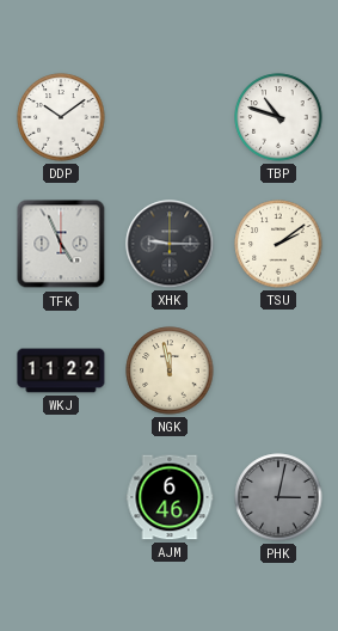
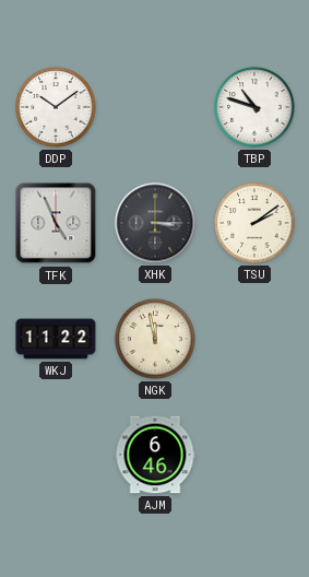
XHK: 9:15 -> 3:15 (155, 223)
PHK: 3:02 -> none (278, 497)
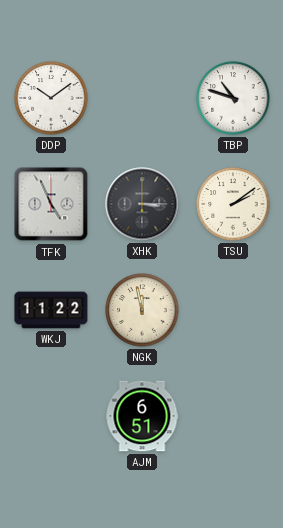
AJM: 6:46 -> 6:51 (142, 416)
